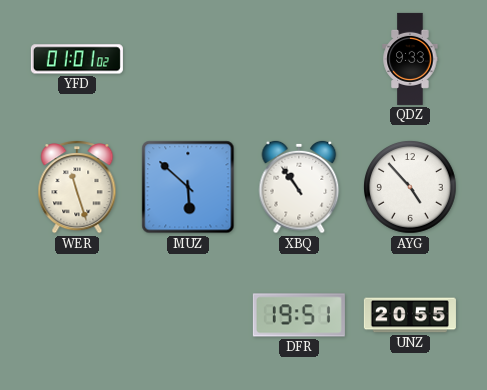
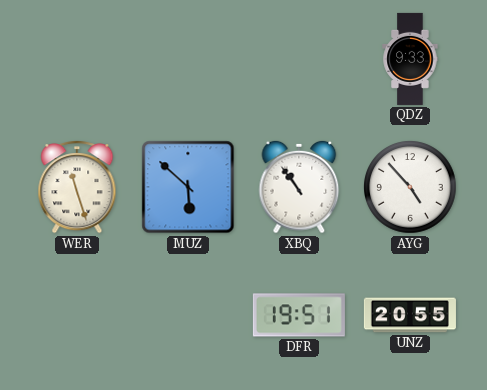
YFD: 01:01 -> none (77, 59)
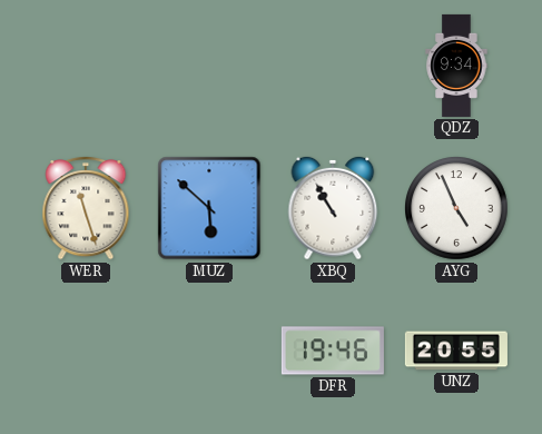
QDZ: 9:33 -> 9:34 (456, 66)
XBQ: 10:54 -> 10:55 (333, 208)
AYG: 4:53 -> 4:56 (456, 208)
DFR: 19:51 -> 19:46 (333, 351)
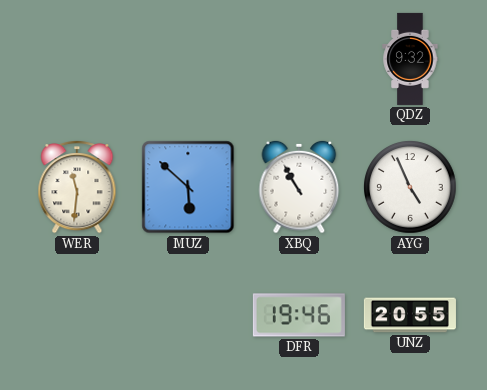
QDZ: 9:34 -> 9:32 (410, 59)
WER: 11:27 -> 11:31 (77, 188)
